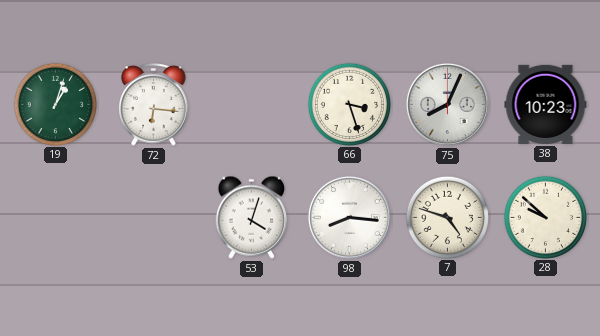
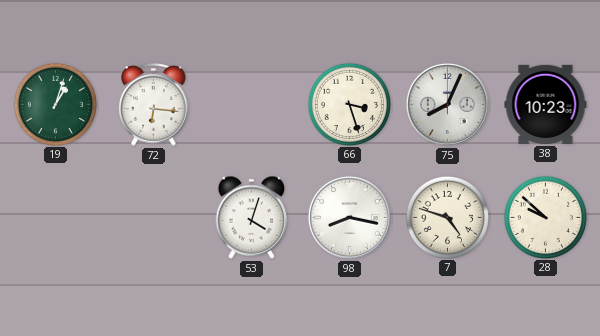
98: 8:16 -> 8:17 (349, 217)
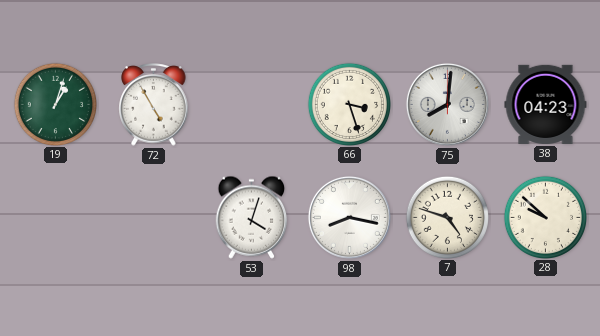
72: 6:16 -> 4:55 (154, 105)
75: 8:04 -> 8:01 (447, 104)
38: 10:23 -> 04:23 (546, 104)
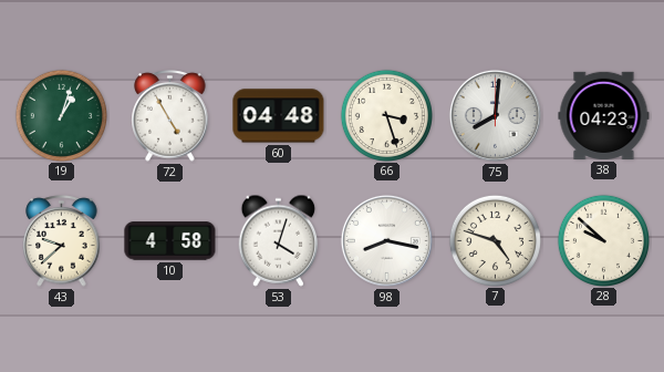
60: none -> 04:48 (279, 116)
43: none -> 9:38 (62, 241)
10: none -> 4:58 (170, 241)
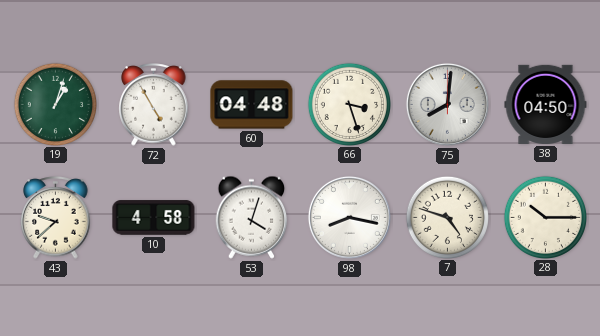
38: 04:23 -> 04:50 (546, 104)
28: 9:52 -> 10:15 (545, 217)
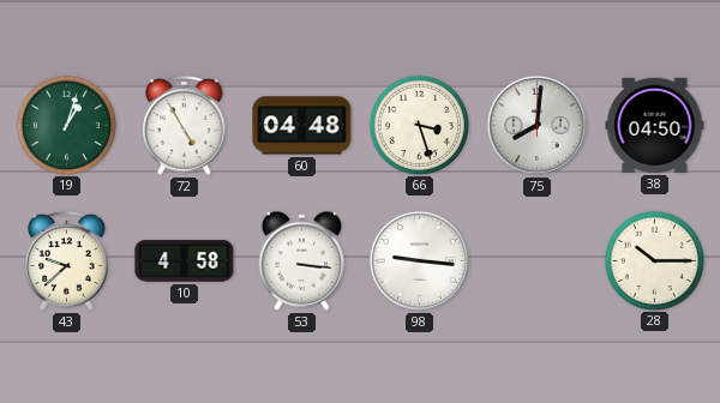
53: 4:03 -> 3:16 (302, 260)
98: 8:17 -> 9:16 (419, 260)
7: 4:48 -> none (447, 217)
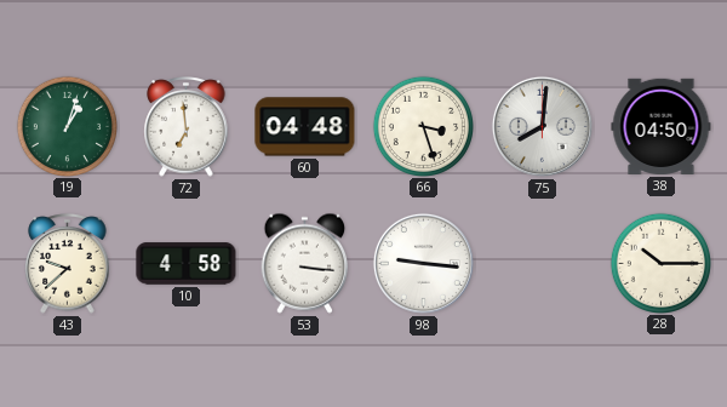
72: 4:55 -> 6:59 (187, 127)
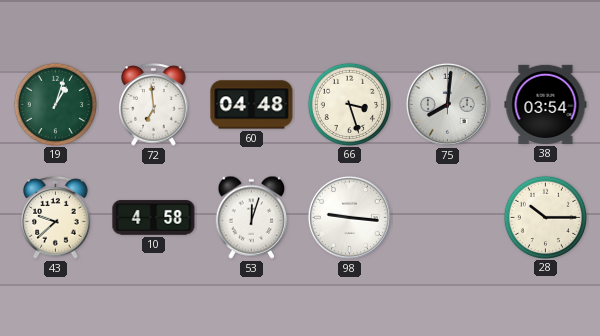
38: 04:50 -> 03:54 (546, 104)
53: 3:16 -> 12:03 (252, 217)
